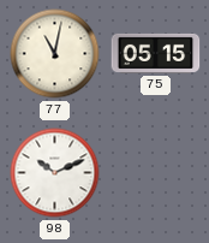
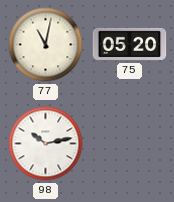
75: 05:15 -> 05:20 (130, 44)
98: 10:11 -> 10:13 (46, 144)
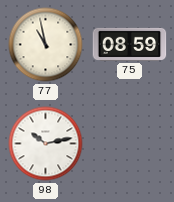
77: 11:02 -> 10:58 (46, 45)
75: 05:20 -> 08:59 (130, 44)
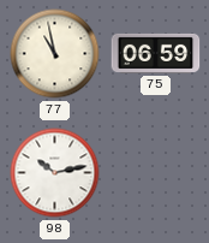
75: 08:59 -> 06:59 (156, 53)
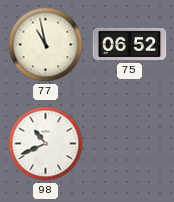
75: 06:59 -> 06:52 (130, 44)
98: 10:13 -> 10:41 (46, 144)
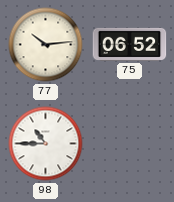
77: 10:58 -> 10:14 (46, 45)
98: 10:41 -> 10:45 (46, 144)
